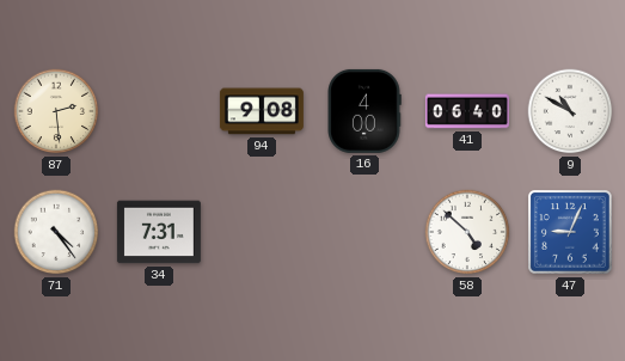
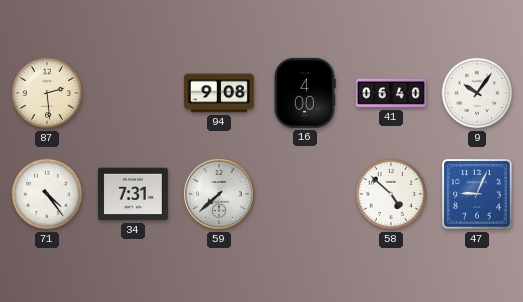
9: 10:50 -> 10:06 (477, 93)
59: none -> 7:38 (220, 195)
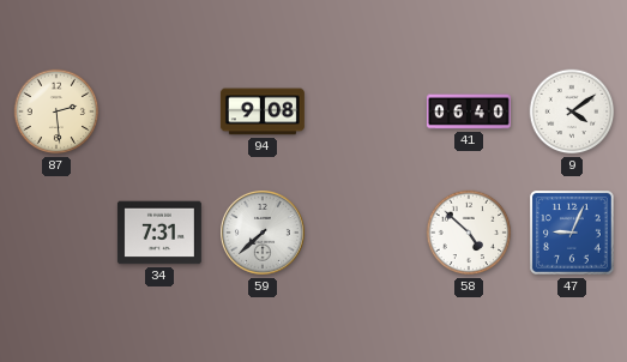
16: 4:00 -> none (305, 93)
9: 10:06 -> 4:09 (572, 111)
71: 4:24 -> none (47, 194)
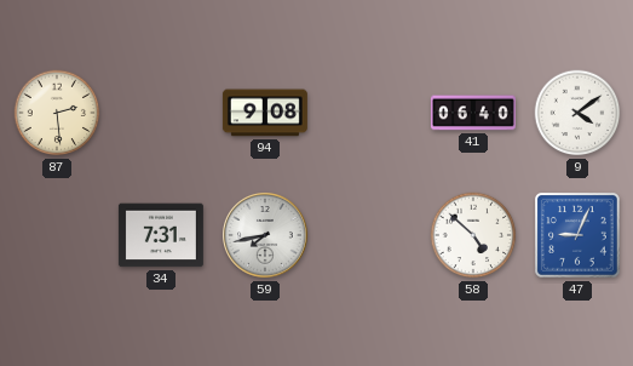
59: 7:38 -> 7:43 (266, 236)
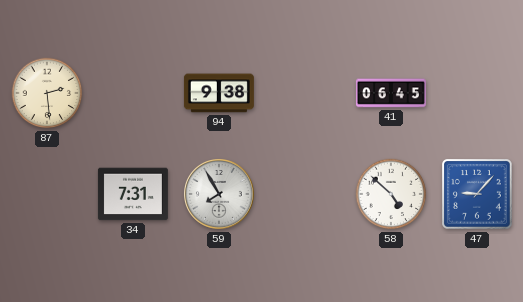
94: 9:08 -> 9:38 (219, 93)
41: 06:40 -> 06:45 (391, 93)
9: 4:09 -> none (577, 113)
59: 7:43 -> 7:55 (220, 195)
47: 9:04 -> 9:07 (478, 195)
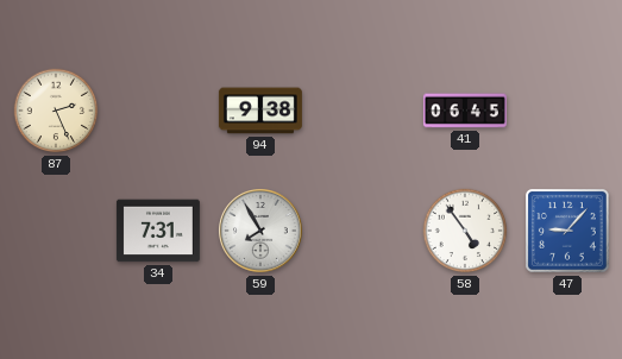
87: 2:29 -> 2:26 (56, 111)
58: 4:52 -> 4:54 (465, 231)
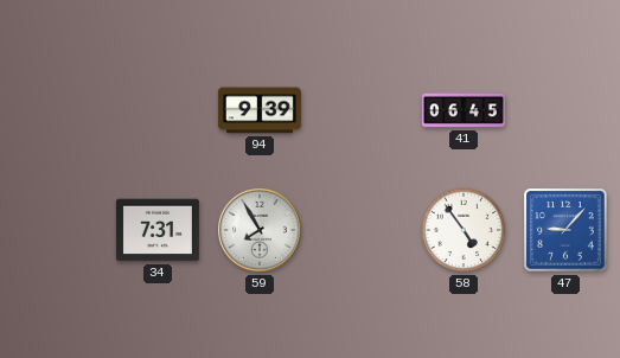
87: 2:26 -> none (56, 111)
94: 9:38 -> 9:39 (260, 110)
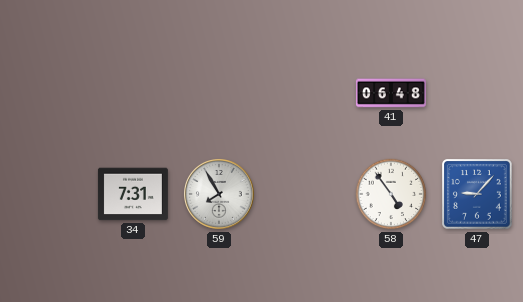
94: 9:39 -> none (260, 110)
41: 06:45 -> 06:48 (391, 93)
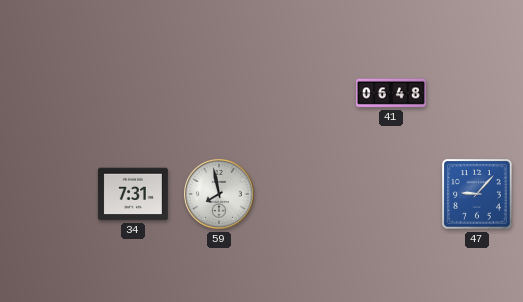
59: 7:55 -> 7:58 (220, 195)
58: 4:54 -> none (391, 194)
